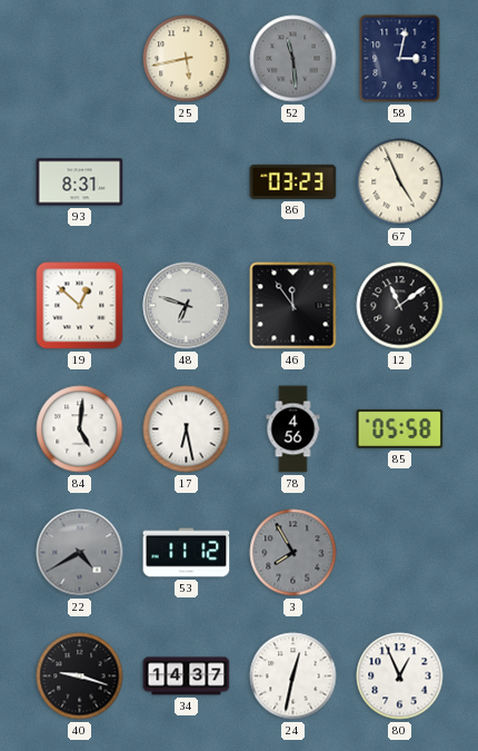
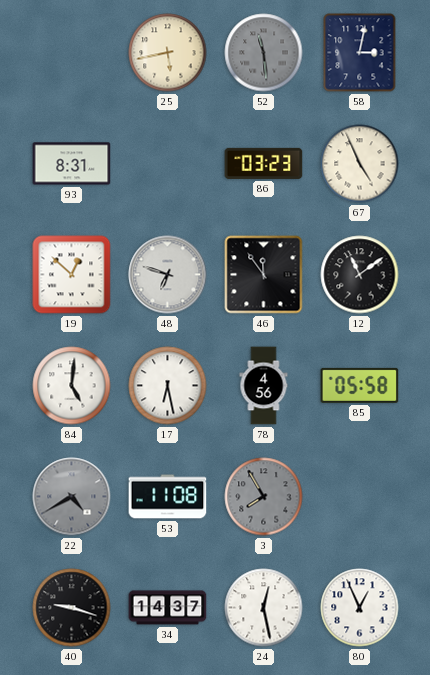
53: 11:12 -> 11:08 (168, 497)
24: 12:32 -> 12:28 (264, 608)
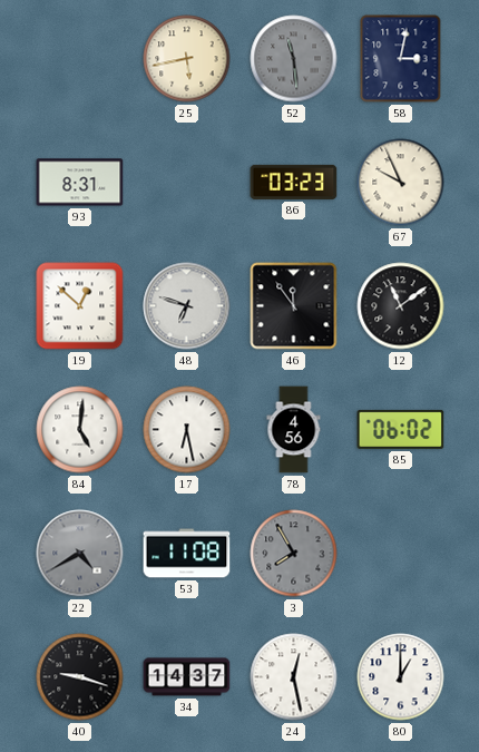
67: 4:56 -> 9:56 (401, 183)
85: 05:58 -> 06:02 (401, 429)
80: 12:56 -> 1:00 (401, 677)
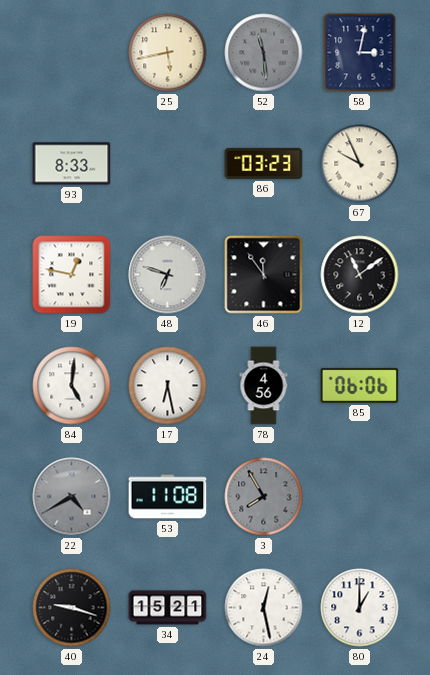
93: 8:31 -> 8:33 (72, 164)
19: 12:52 -> 12:47 (72, 275)
85: 06:02 -> 06:06 (360, 385)
34: 14:37 -> 15:21 (168, 608)
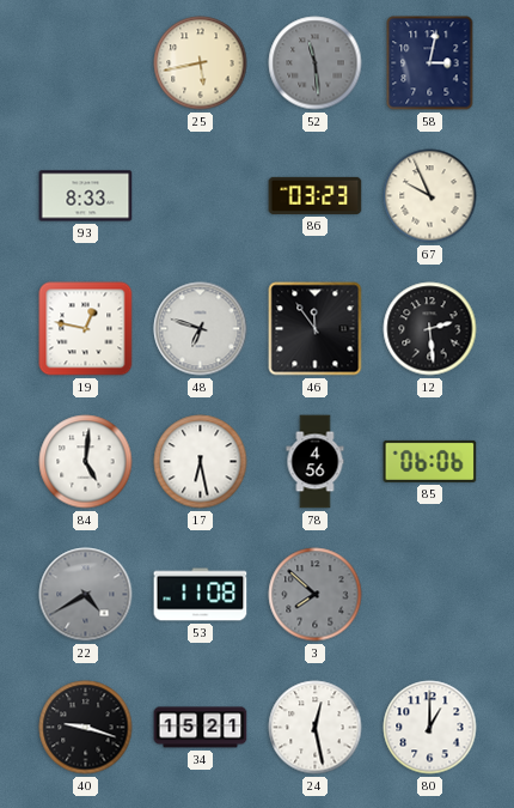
12: 11:09 -> 2:29 (430, 329)
3: 7:55 -> 7:52 (316, 595)
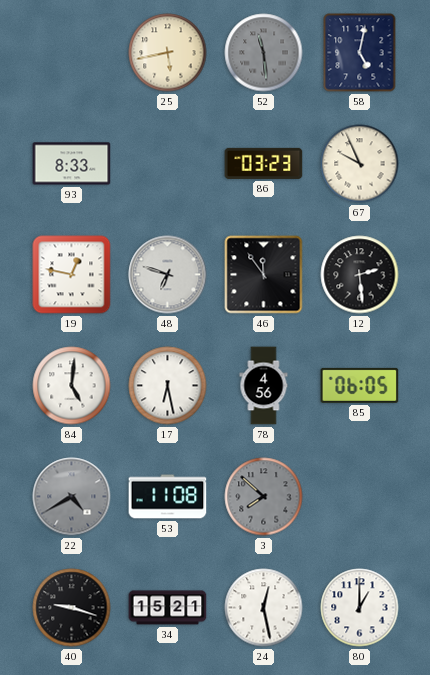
58: 3:02 -> 5:02 (360, 53)
85: 06:06 -> 06:05 (360, 385)
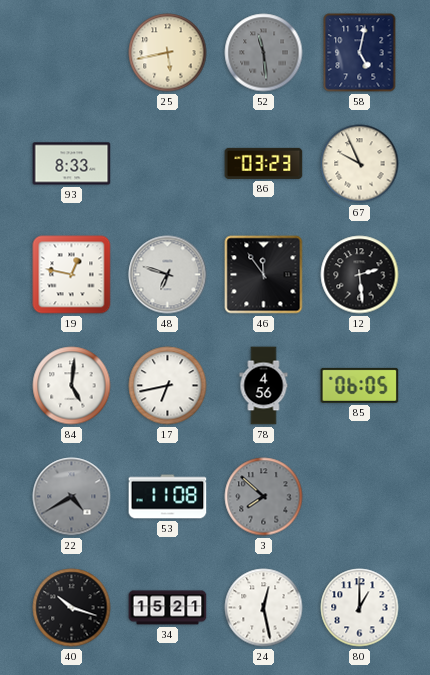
17: 6:28 -> 6:43 (168, 386)
40: 9:18 -> 10:18 (72, 608)
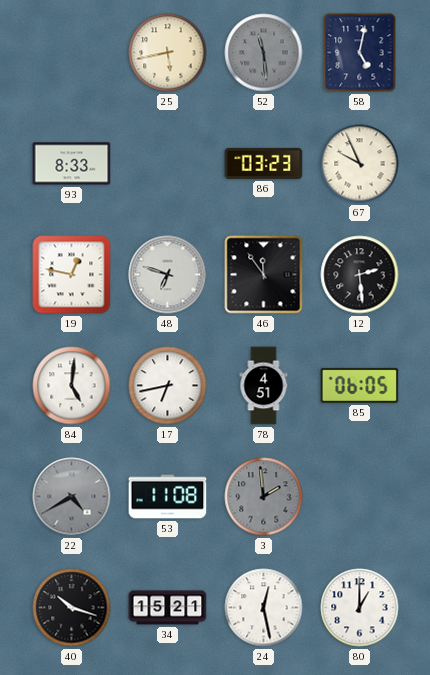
78: 4:56 -> 4:51 (264, 386)
3: 7:52 -> 1:59 (264, 497)
